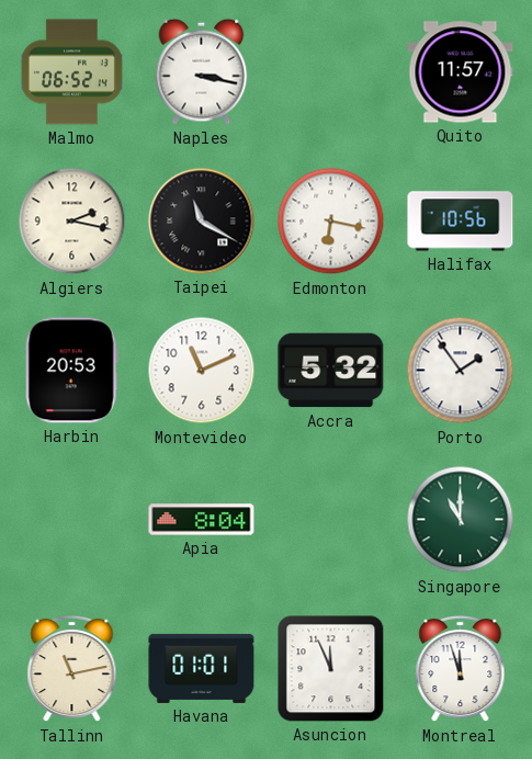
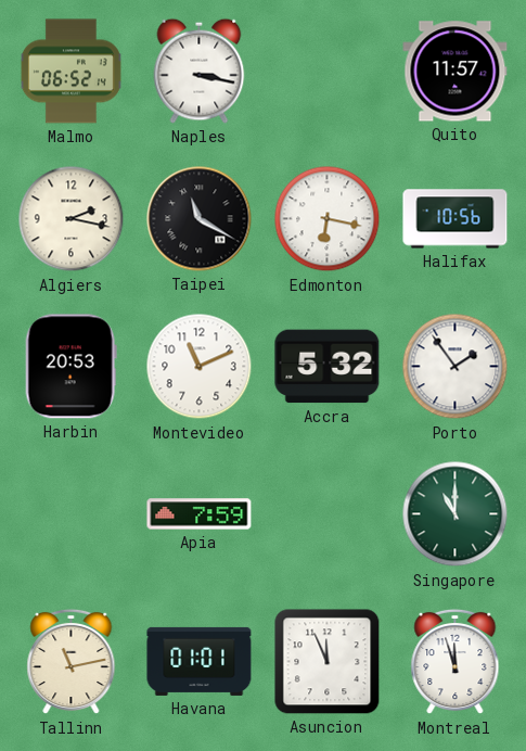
Apia: 8:04 -> 7:59 (200, 514)
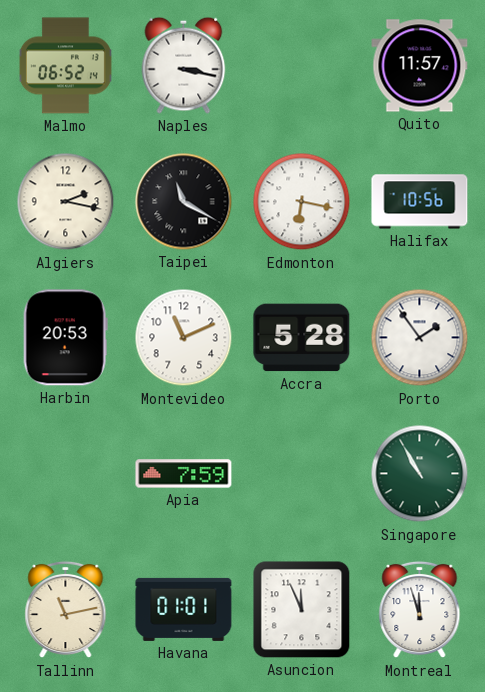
Accra: 5:32 -> 5:28 (302, 338)
Singapore: 11:00 -> 10:55 (420, 474)
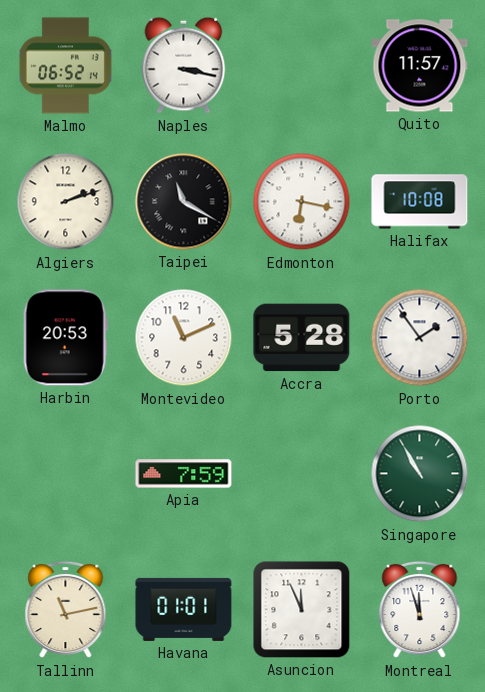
Algiers: 2:17 -> 2:12 (66, 202)
Halifax: 10:56 -> 10:08 (420, 202)
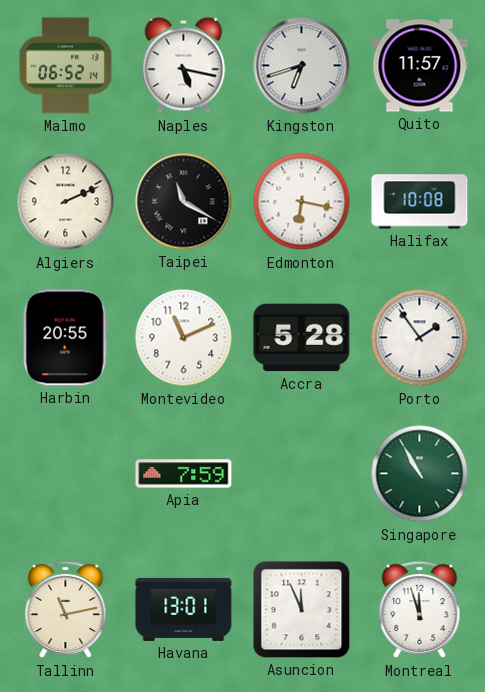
Naples: 3:17 -> 5:17 (184, 65)
Kingston: none -> 6:42 (302, 66)
Algiers: 2:12 -> 2:11 (66, 202)
Harbin: 20:53 -> 20:55 (65, 338)
Havana: 01:01 -> 13:01 (184, 609)
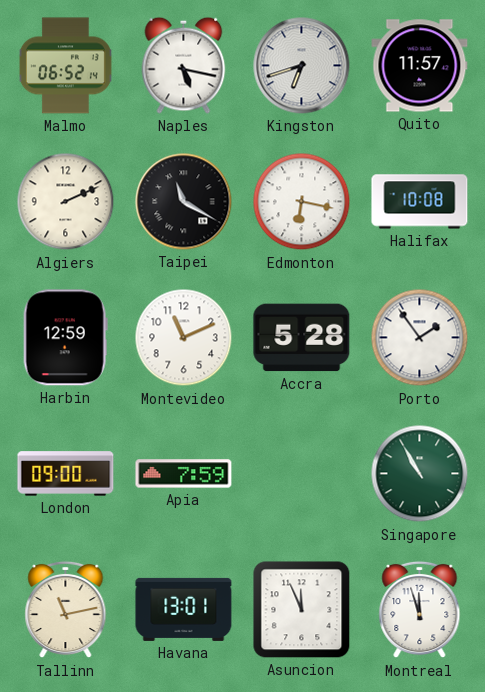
Harbin: 20:55 -> 12:59 (65, 338)
London: none -> 09:00 (66, 474)
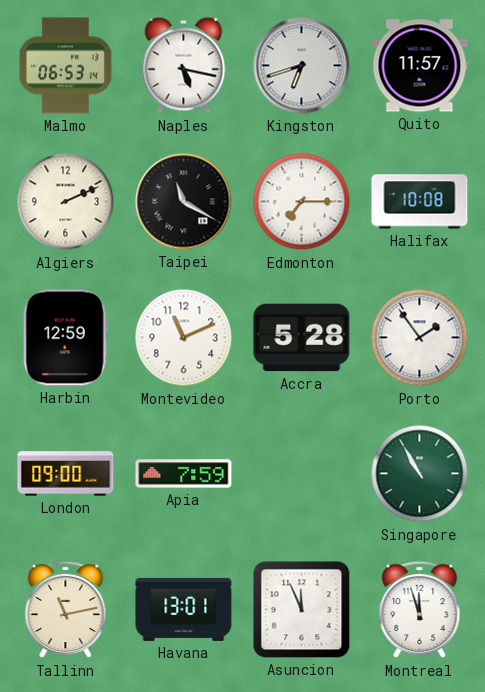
Malmo: 06:52 -> 06:53 (65, 66)
Edmonton: 6:17 -> 7:15 (302, 202)
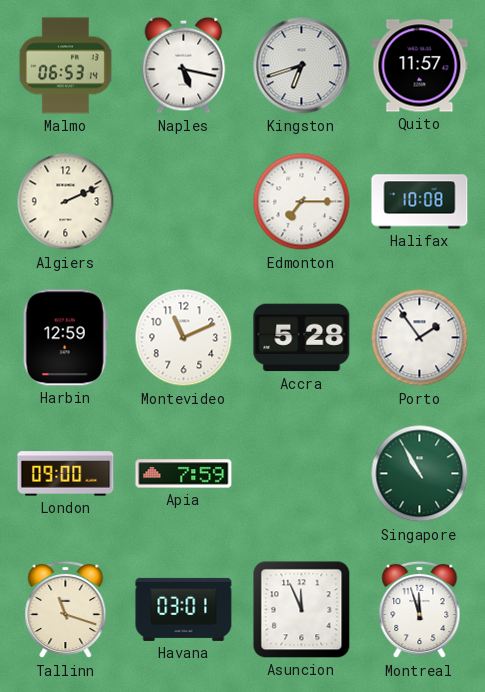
Taipei: 11:20 -> none (184, 202)
Tallinn: 11:13 -> 11:18 (66, 610)
Havana: 13:01 -> 03:01 (184, 609)
